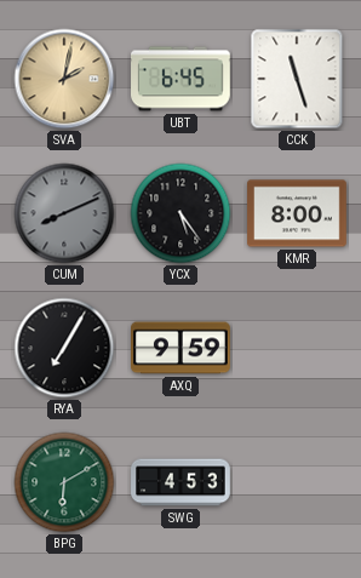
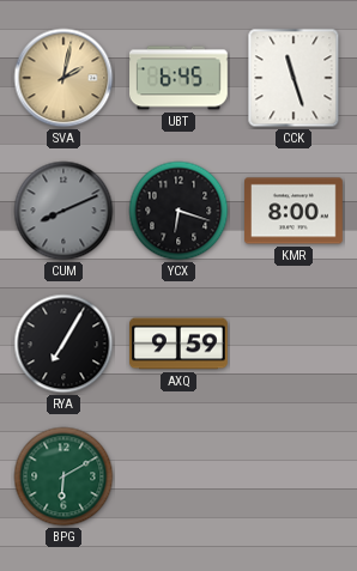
YCX: 5:24 -> 6:18 (179, 211)
SWG: 4:53 -> none (180, 482)
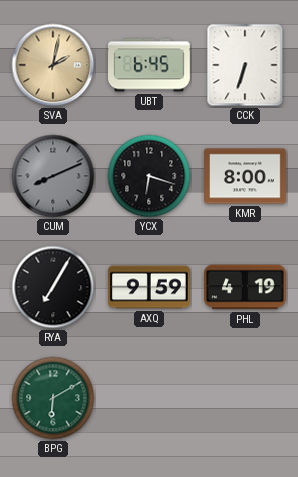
CCK: 11:27 -> 6:33 (245, 65)
PHL: none -> 4:19 (246, 287)
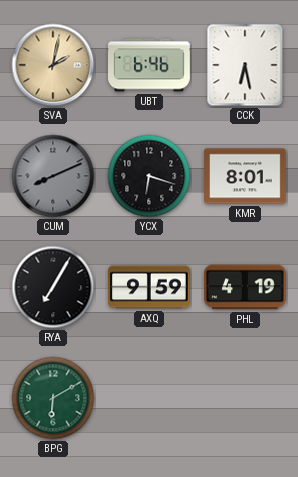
UBT: 6:45 -> 6:46 (150, 65)
CCK: 6:33 -> 6:28 (245, 65)
KMR: 8:00 -> 8:01 (246, 176)
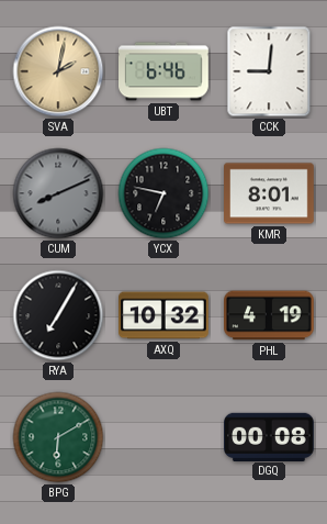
CCK: 6:28 -> 9:01 (269, 71)
YCX: 6:18 -> 6:47 (163, 193)
AXQ: 9:59 -> 10:32 (165, 315)
DGQ: none -> 00:08 (270, 436)
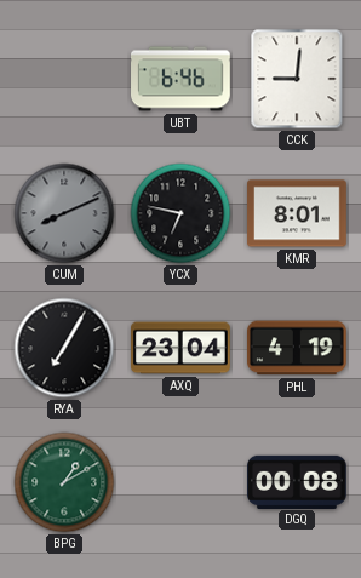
SVA: 2:02 -> none (58, 71)
AXQ: 10:32 -> 23:04 (182, 348)
BPG: 6:10 -> 1:10 (64, 482)
